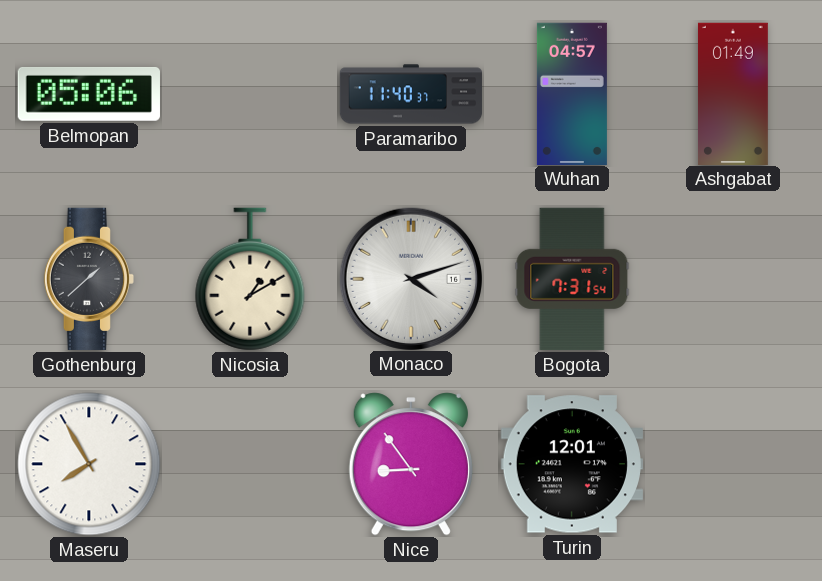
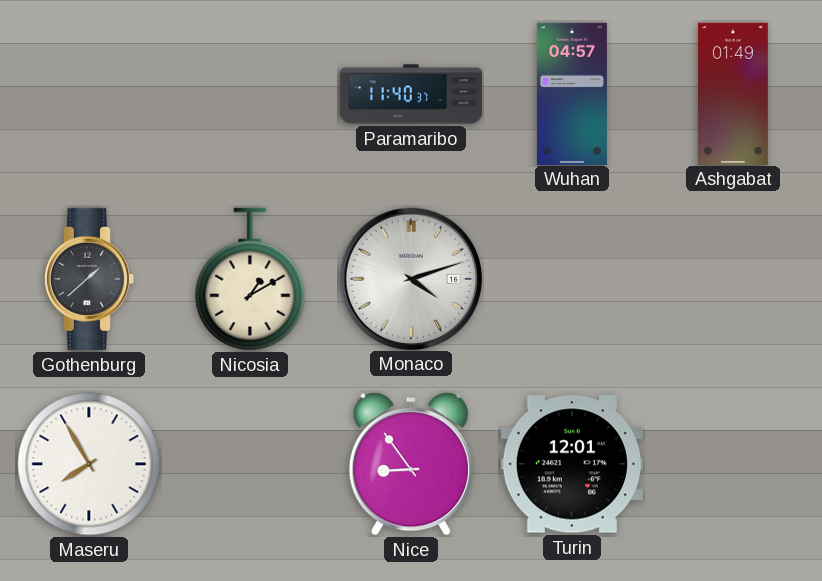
Belmopan: 05:06 -> none (89, 94)
Bogota: 7:31 -> none (572, 279)
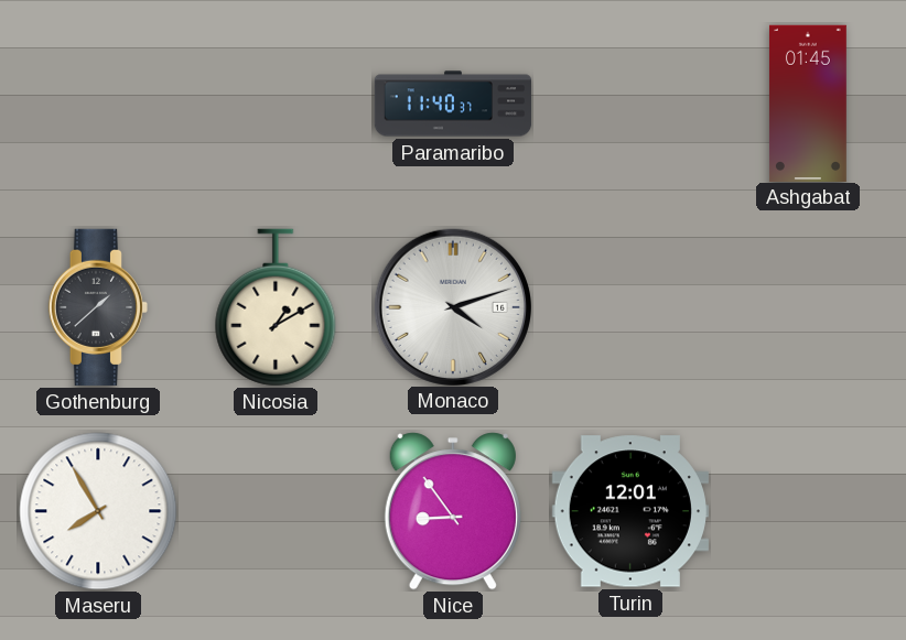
Wuhan: 04:57 -> none (572, 93)
Ashgabat: 01:49 -> 01:45 (808, 102)
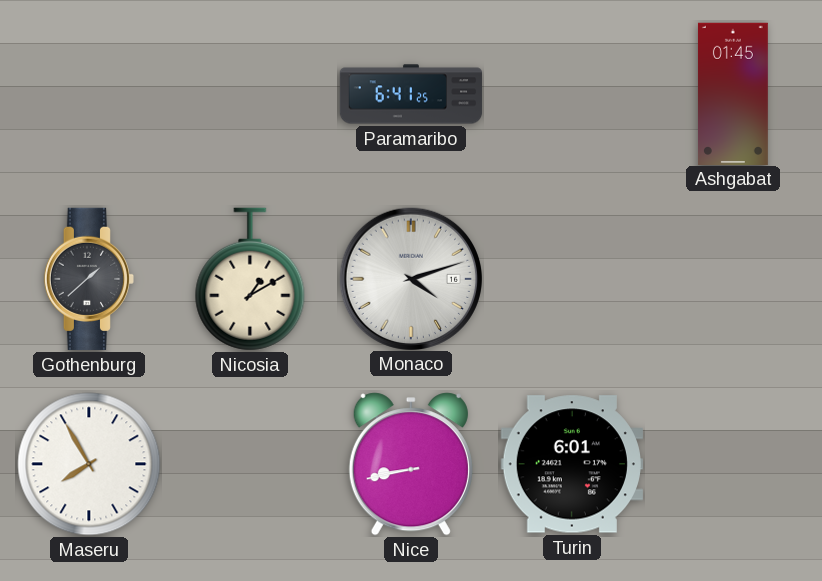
Paramaribo: 11:40 -> 6:41 (411, 94)
Nice: 8:54 -> 8:43 (411, 464)
Turin: 12:01 -> 6:01 (572, 464)
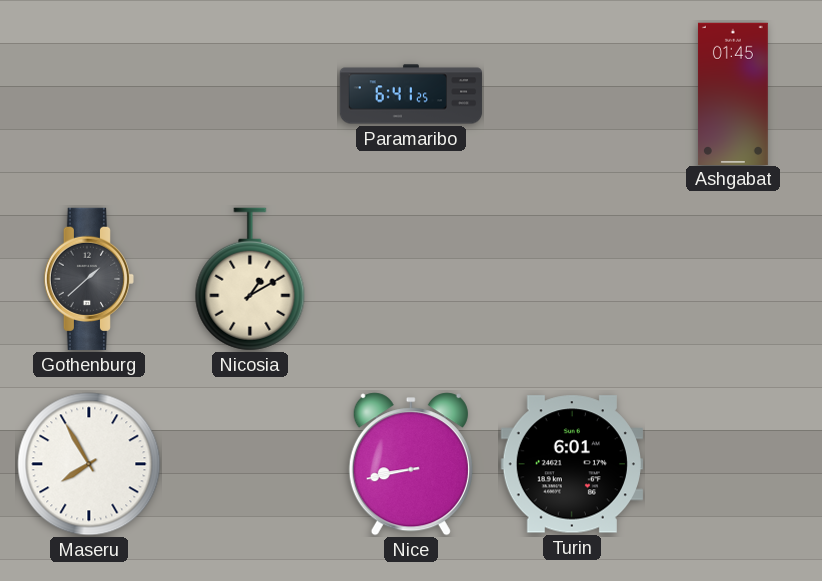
Monaco: 4:12 -> none (410, 278)
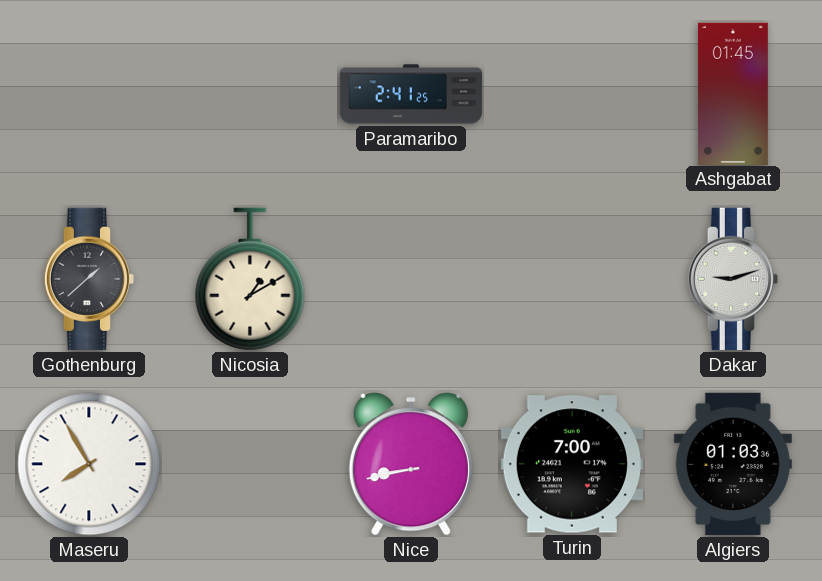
Paramaribo: 6:41 -> 2:41 (411, 94)
Dakar: none -> 9:12 (732, 279)
Turin: 6:01 -> 7:00 (572, 464)
Algiers: none -> 01:03 (733, 464)
